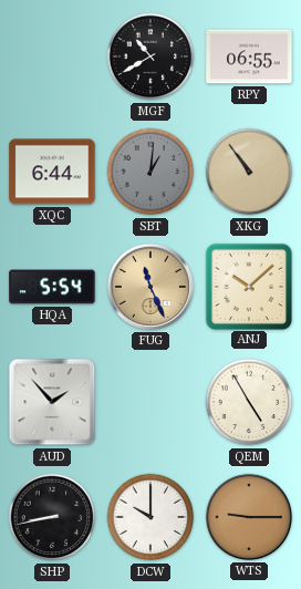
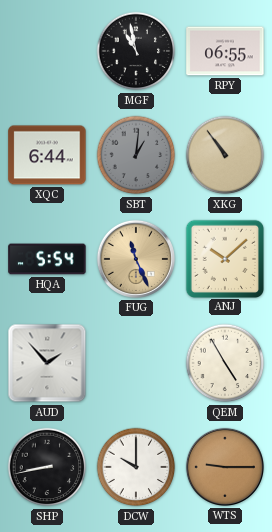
MGF: 10:40 -> 10:58 (136, 51)
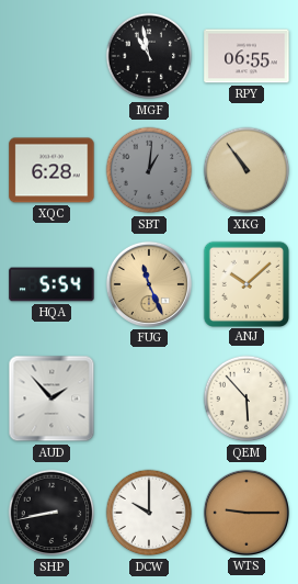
XQC: 6:44 -> 6:28 (51, 170)
QEM: 4:55 -> 5:53 (247, 398)
